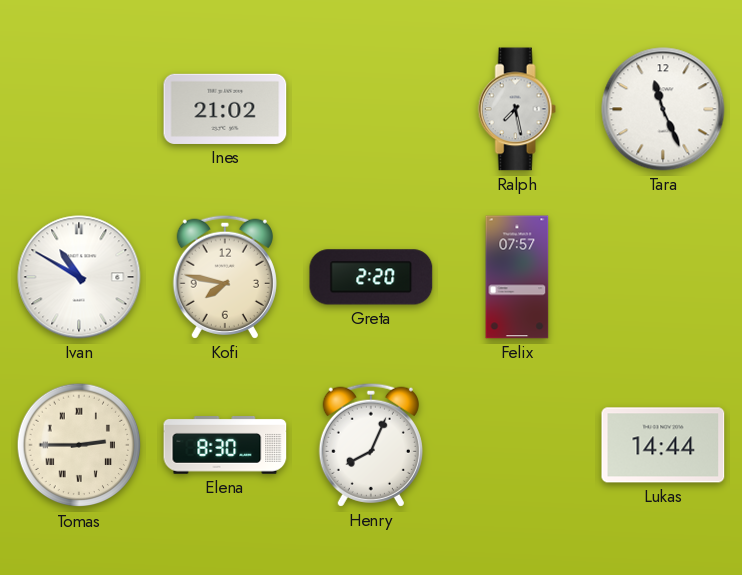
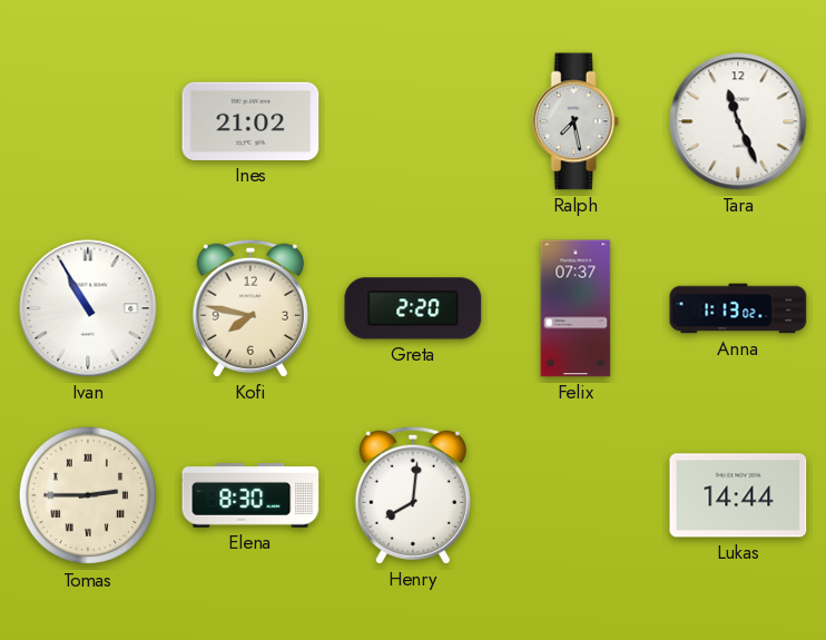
Ivan: 10:50 -> 10:55 (88, 308)
Felix: 07:57 -> 07:37 (576, 308)
Anna: none -> 1:13 (738, 308)
Henry: 8:04 -> 8:01 (413, 495)
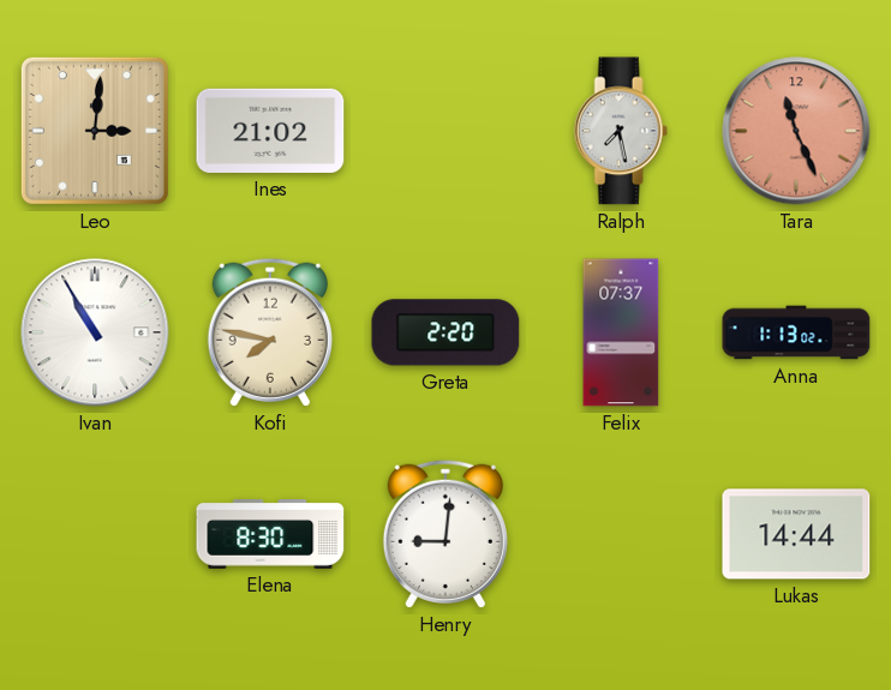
Leo: none -> 3:01 (95, 131)
Tara dial: white -> salmon (796, 131)
Tomas: 2:45 -> none (88, 495)
Henry: 8:01 -> 9:01 (445, 534)
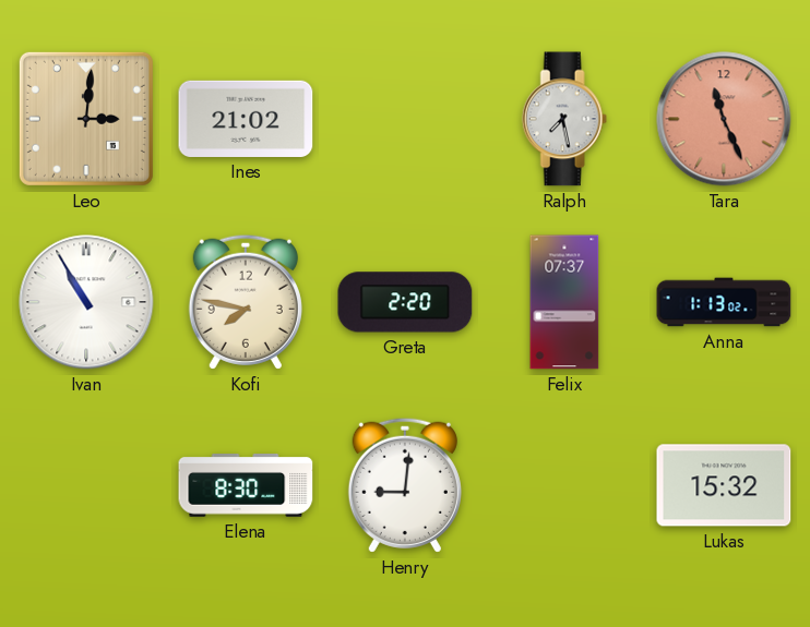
Lukas: 14:44 -> 15:32 (724, 485)
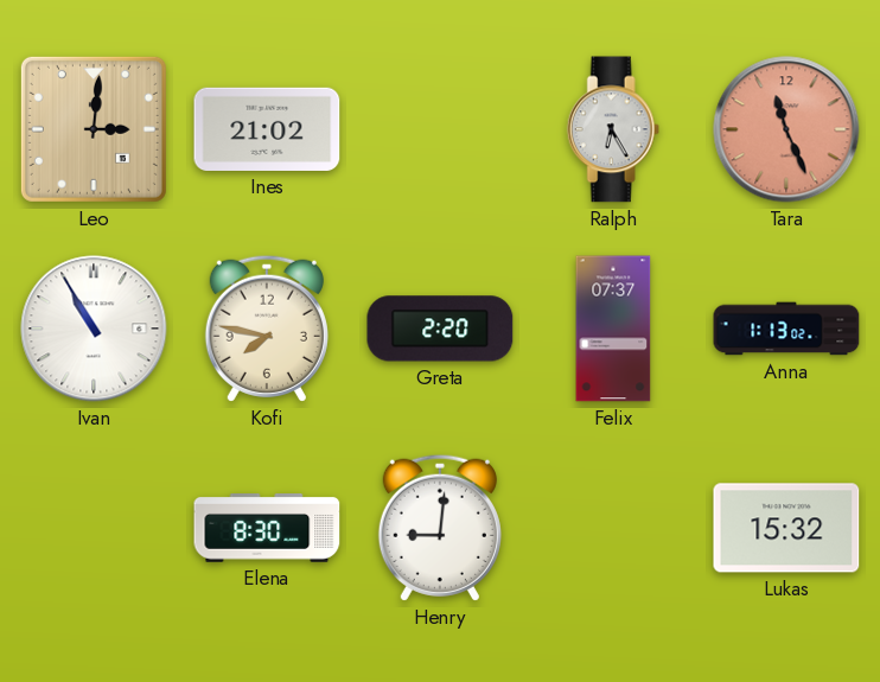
Ralph: 7:28 -> 6:25 (613, 129)
